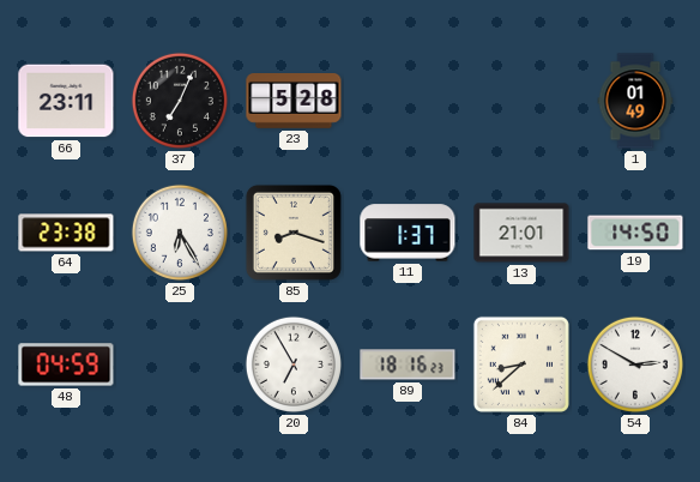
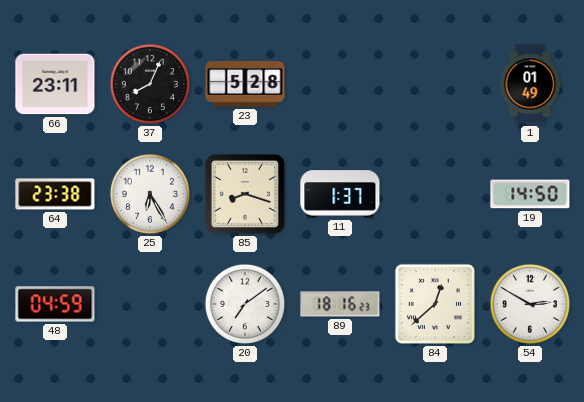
37: 7:04 -> 8:04 (150, 84)
13: 21:01 -> none (521, 233)
20: 6:55 -> 7:09 (245, 304)
84: 8:38 -> 12:38 (435, 304)
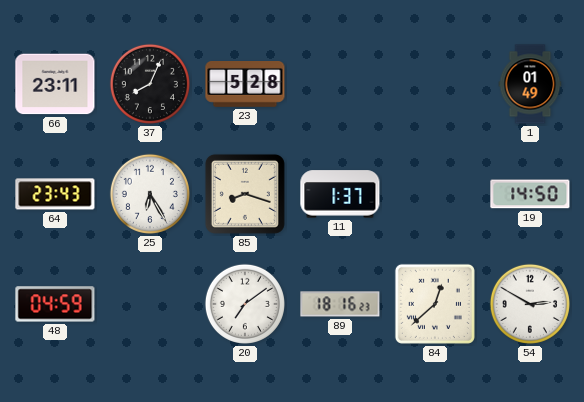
64: 23:38 -> 23:43 (55, 194)
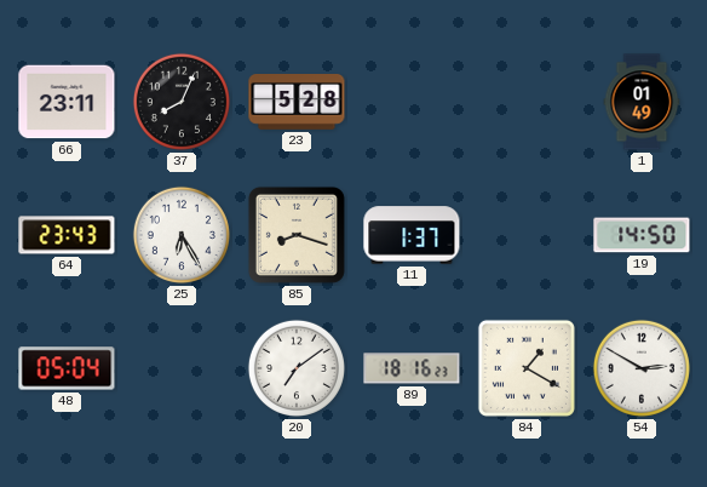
48: 04:59 -> 05:04 (67, 368)
84: 12:38 -> 1:20 (527, 368)
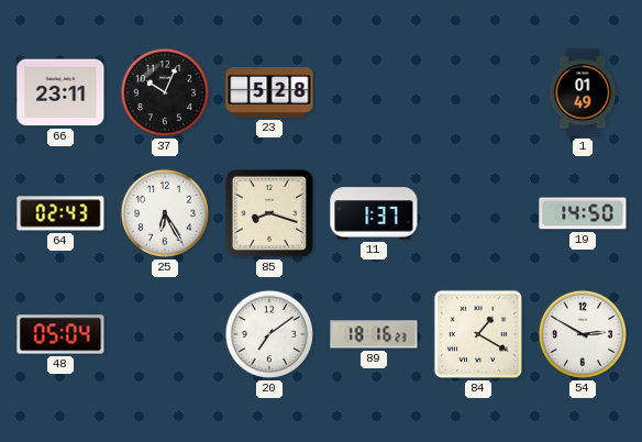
37: 8:04 -> 10:04 (165, 92)
64: 23:43 -> 02:43 (60, 213)
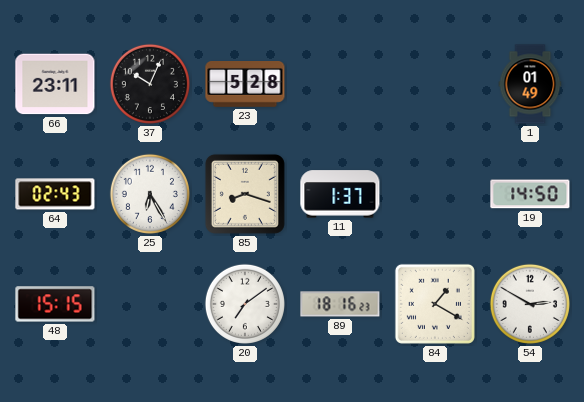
48: 05:04 -> 15:15 (55, 304)
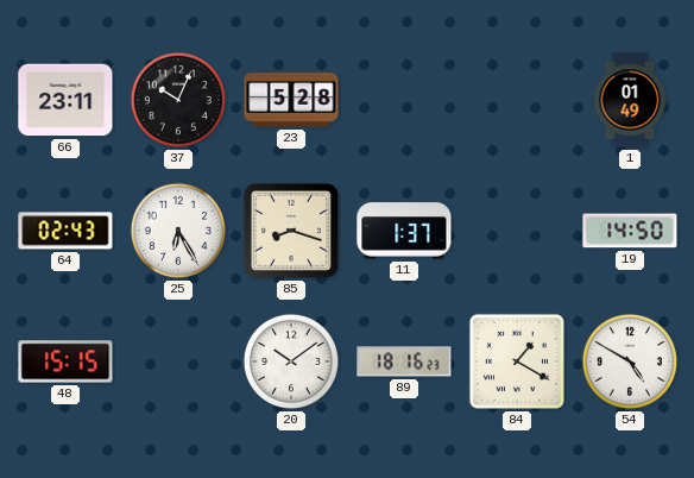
20: 7:09 -> 10:09 (291, 361)
54: 2:50 -> 4:50 (630, 361)
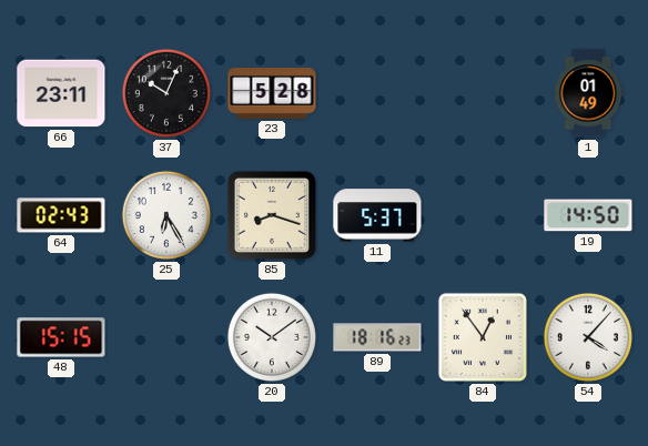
11: 1:37 -> 5:37 (377, 215)
84: 1:20 -> 12:54 (483, 337)
54: 4:50 -> 4:07 (588, 337)
